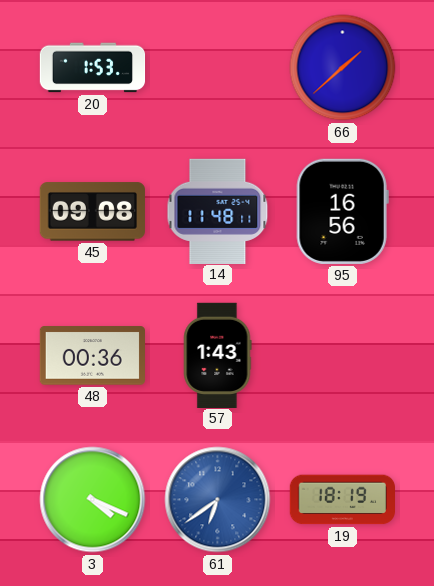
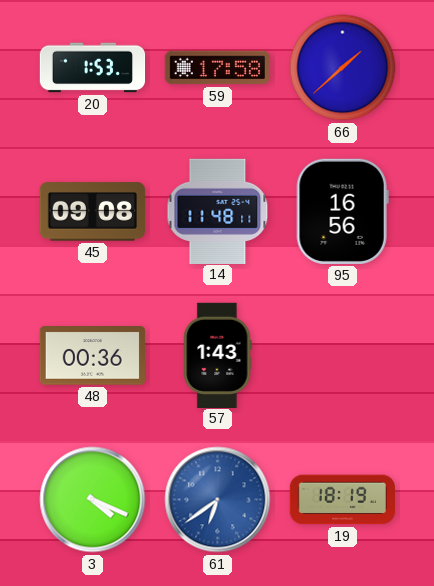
59: none -> 17:58 (217, 68)
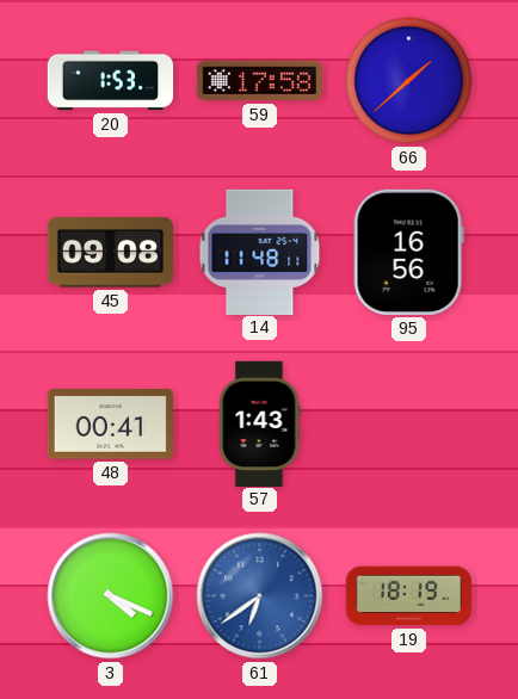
48: 00:36 -> 00:41 (110, 425)
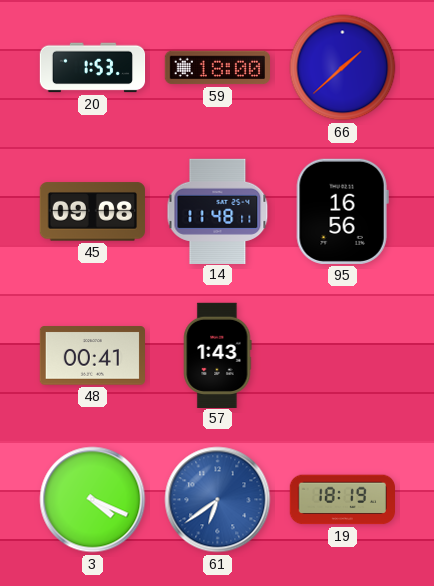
59: 17:58 -> 18:00 (217, 68)
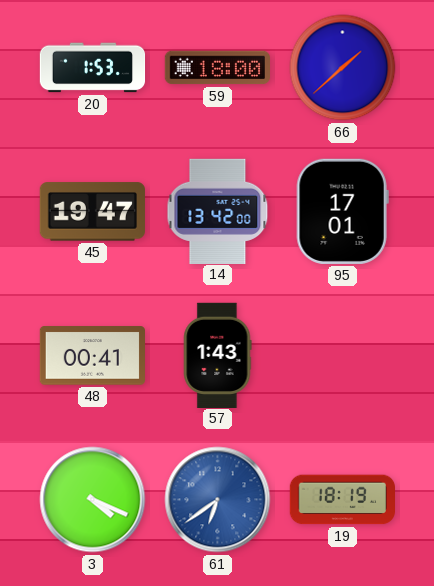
45: 09:08 -> 19:47 (92, 212)
14: 11:48 -> 13:42 (218, 211)
95: 16:56 -> 17:01 (342, 211)
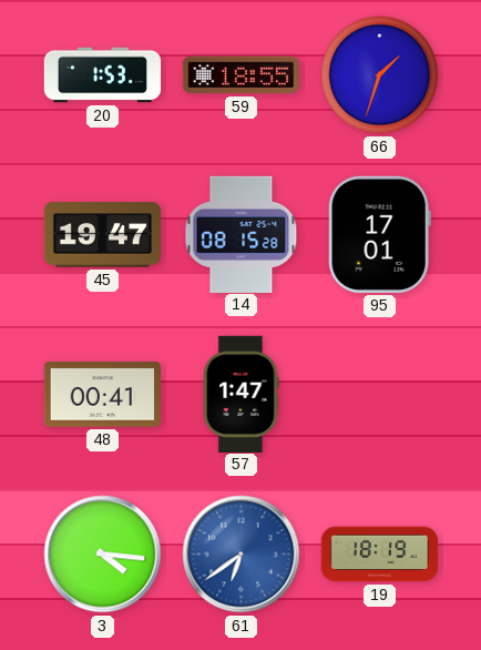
59: 18:00 -> 18:55 (240, 75)
66: 1:38 -> 1:33 (380, 75)
14: 13:42 -> 08:15 (242, 234)
57: 1:43 -> 1:47 (242, 394)
3: 4:19 -> 4:16 (103, 555)
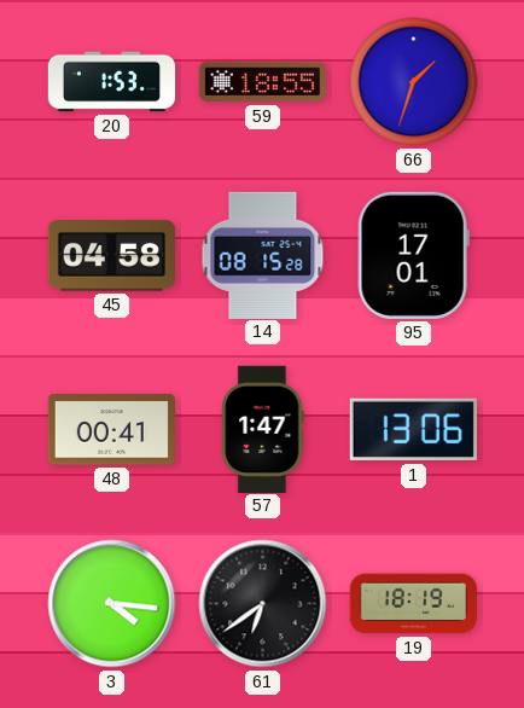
45: 19:47 -> 04:58 (111, 256)
1: none -> 13:06 (413, 430)
61 dial: blue -> black (263, 604)
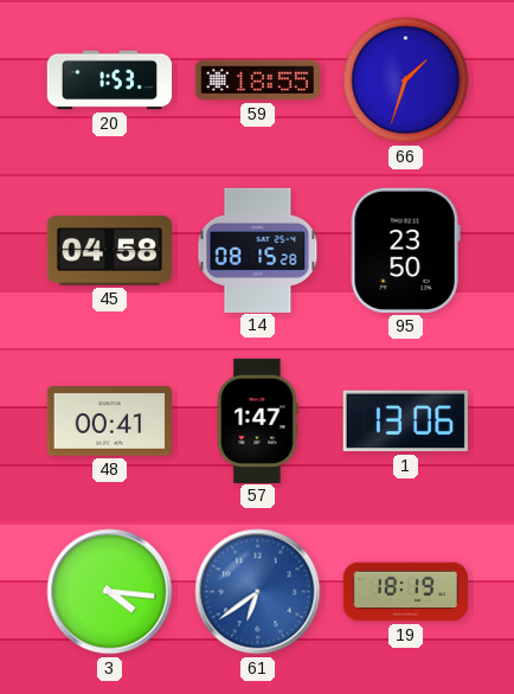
95: 17:01 -> 23:50 (405, 250)
61 dial: black -> blue (258, 592)
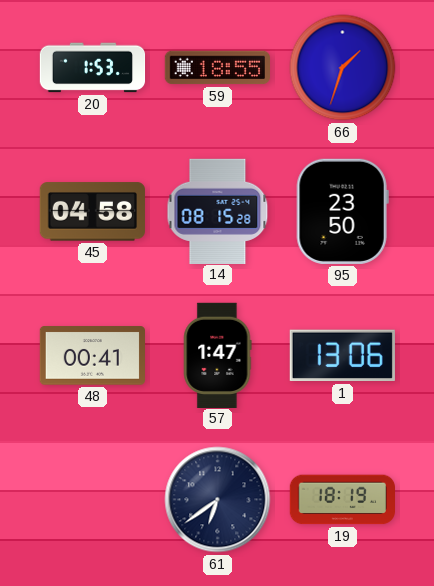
3: 4:16 -> none (110, 592)
61 dial: blue -> navy (218, 500)
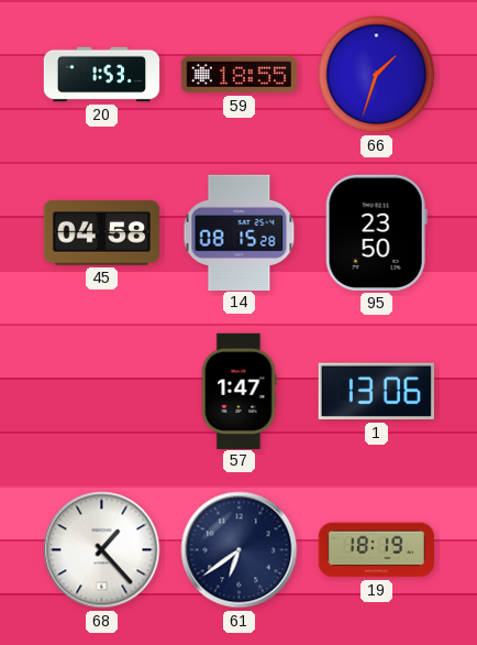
48: 00:41 -> none (92, 356)
68: none -> 1:23 (102, 550)
